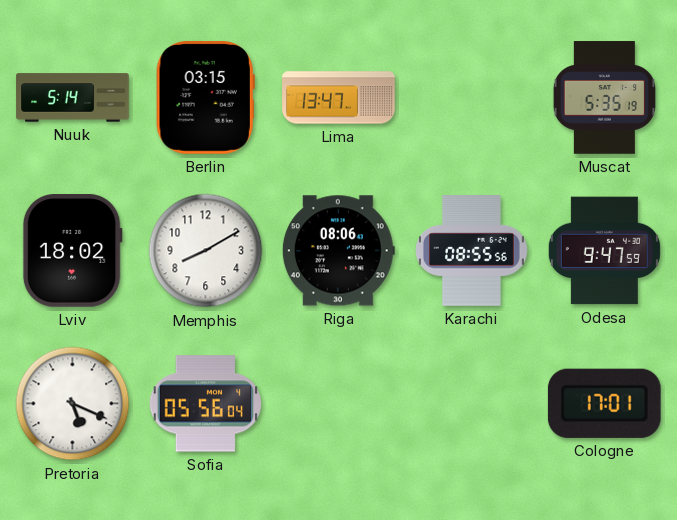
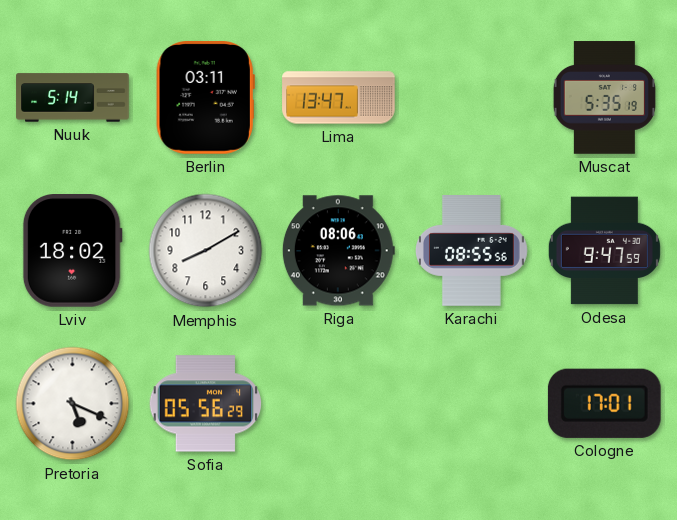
Berlin: 03:15 -> 03:11 (205, 98)
Sofia: 05:56:04 -> 05:56:29 (205, 404)
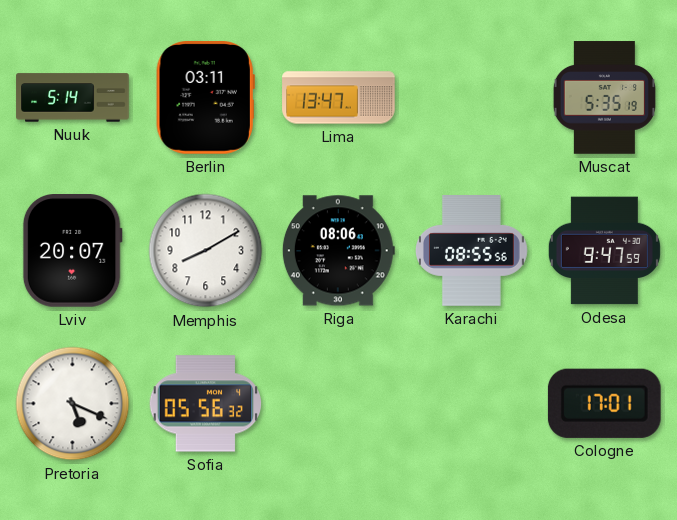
Lviv: 18:02 -> 20:07 (72, 251)
Sofia: 05:56:29 -> 05:56:32 (205, 404)
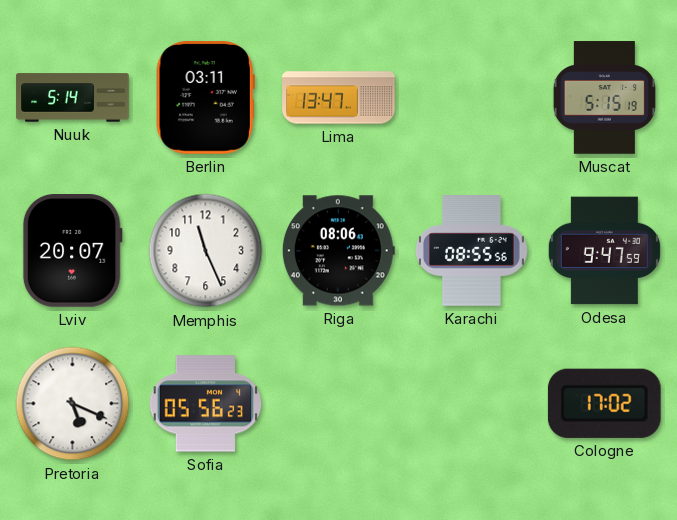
Muscat: 5:35 -> 5:15 (604, 98)
Memphis: 8:10 -> 11:26 (206, 251)
Sofia: 05:56:32 -> 05:56:23 (205, 404)
Cologne: 17:01 -> 17:02 (604, 403)
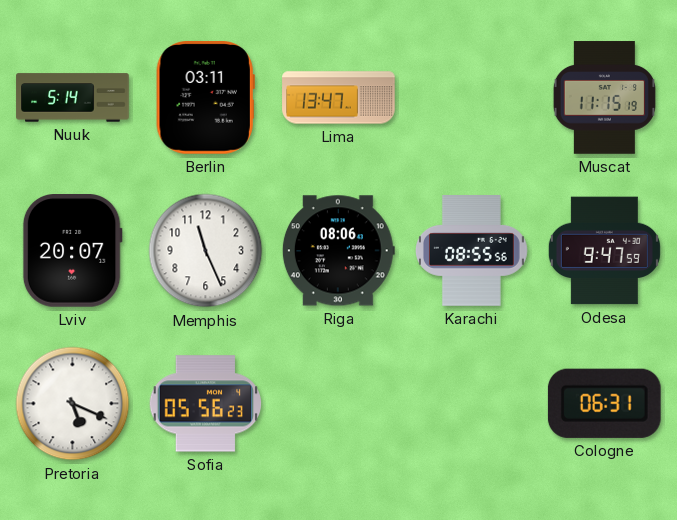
Muscat: 5:15 -> 11:15 (604, 98)
Cologne: 17:02 -> 06:31 (604, 403)
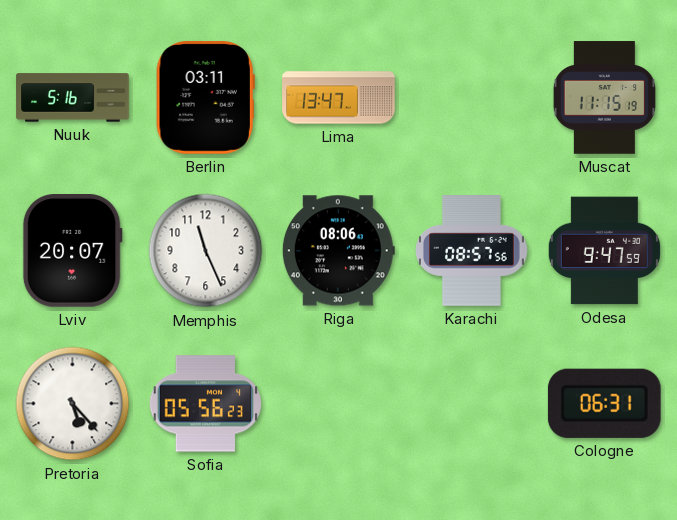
Nuuk: 5:14 -> 5:16 (73, 98)
Karachi: 08:55 -> 08:57 (471, 251)
Pretoria: 5:19 -> 5:23 (73, 404)
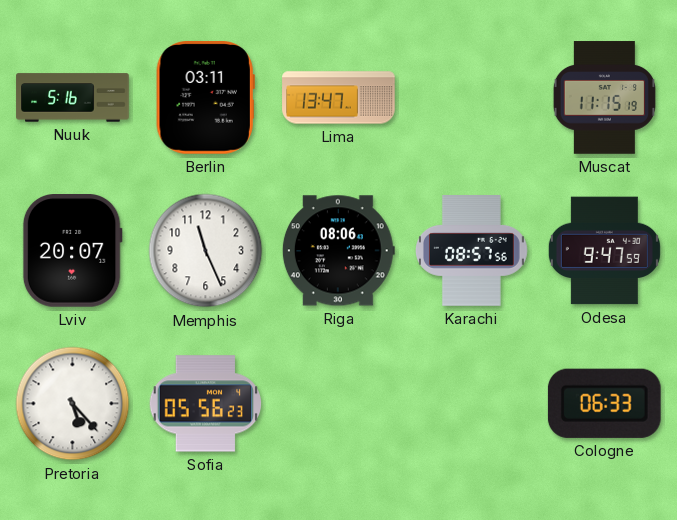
Cologne: 06:31 -> 06:33 (604, 403)
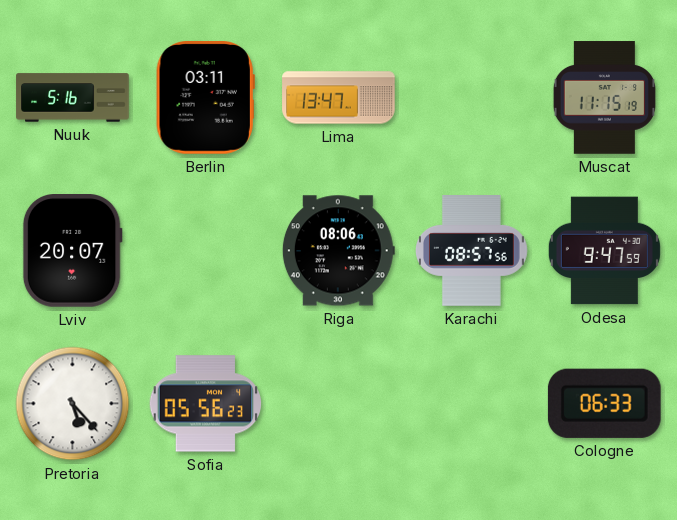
Memphis: 11:26 -> none (206, 251)
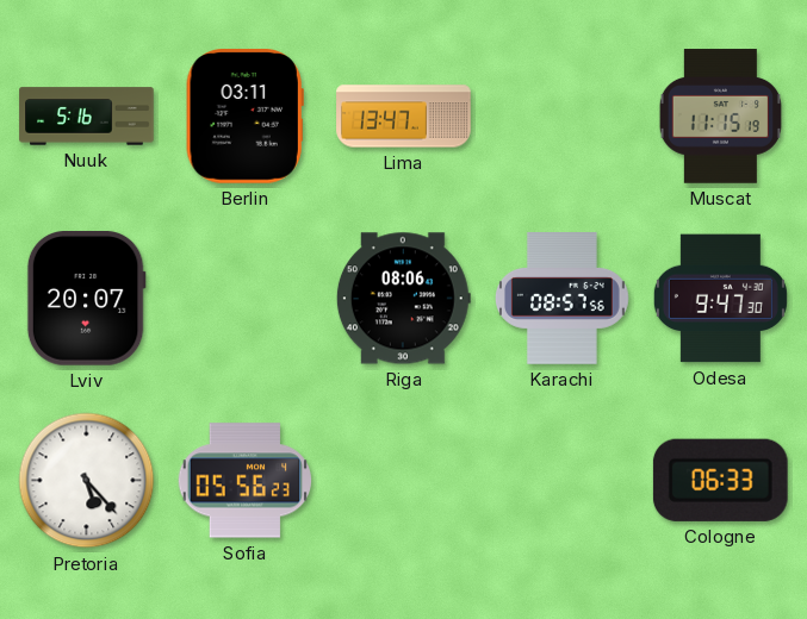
Odesa: 9:47:59 -> 9:47:30 (720, 299)
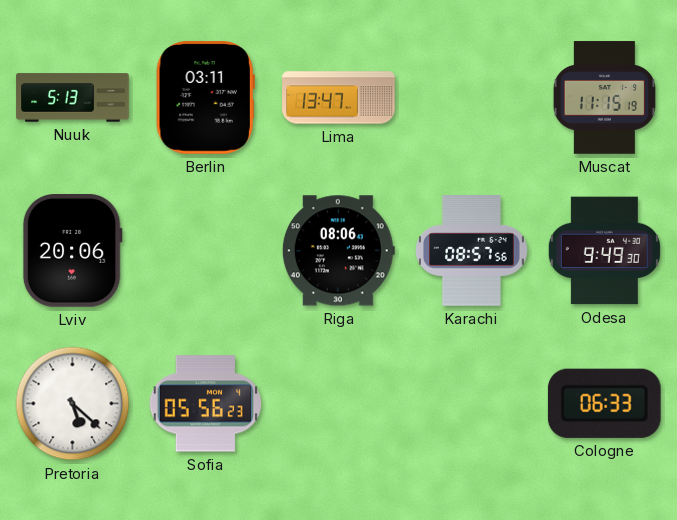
Nuuk: 5:16 -> 5:13 (73, 98)
Lviv: 20:07 -> 20:06 (72, 251)
Odesa: 9:47 -> 9:49 (604, 251)
Pretoria: 5:23 -> 5:22 (73, 404)
